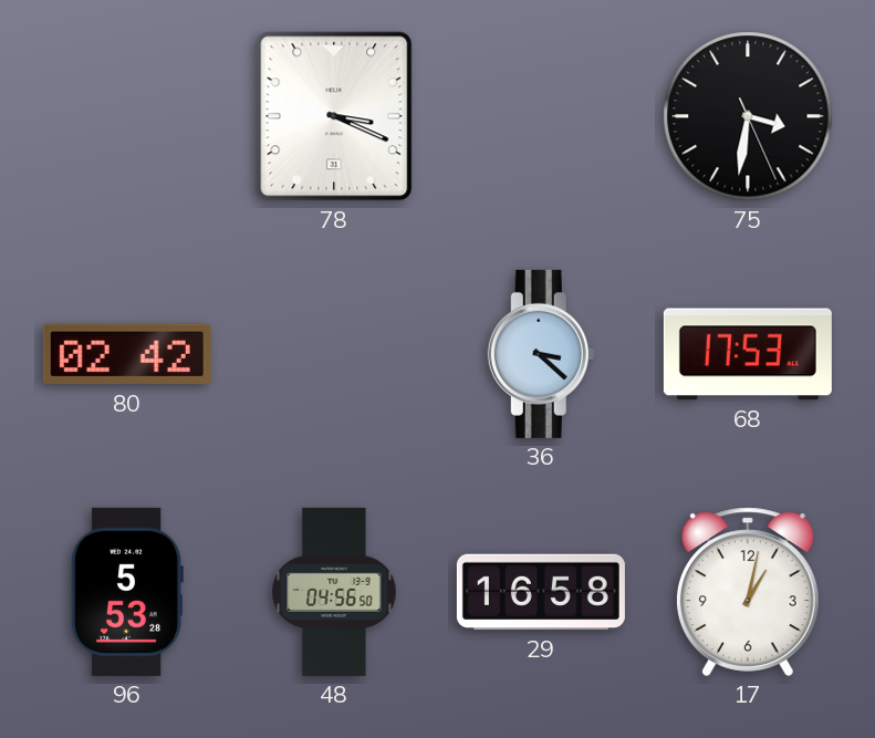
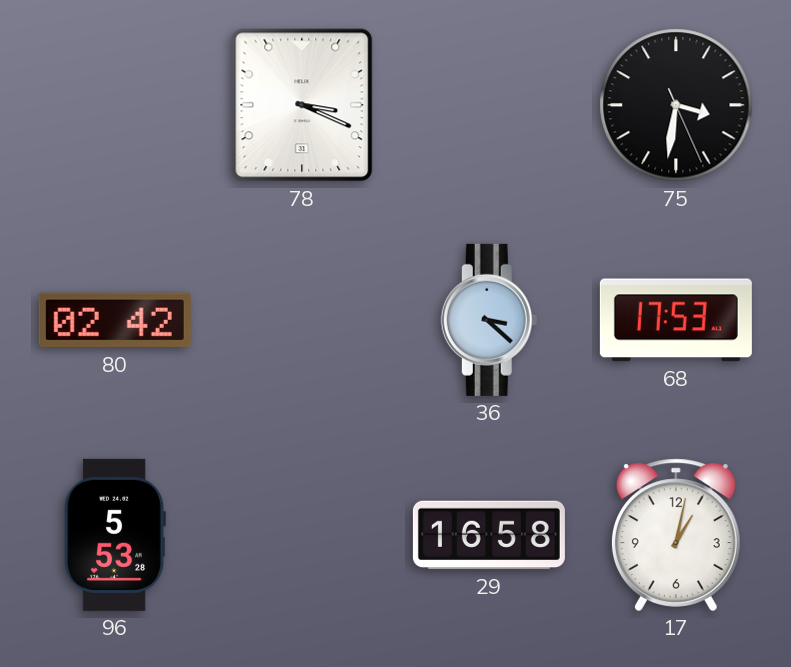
48: 04:56 -> none (334, 592)
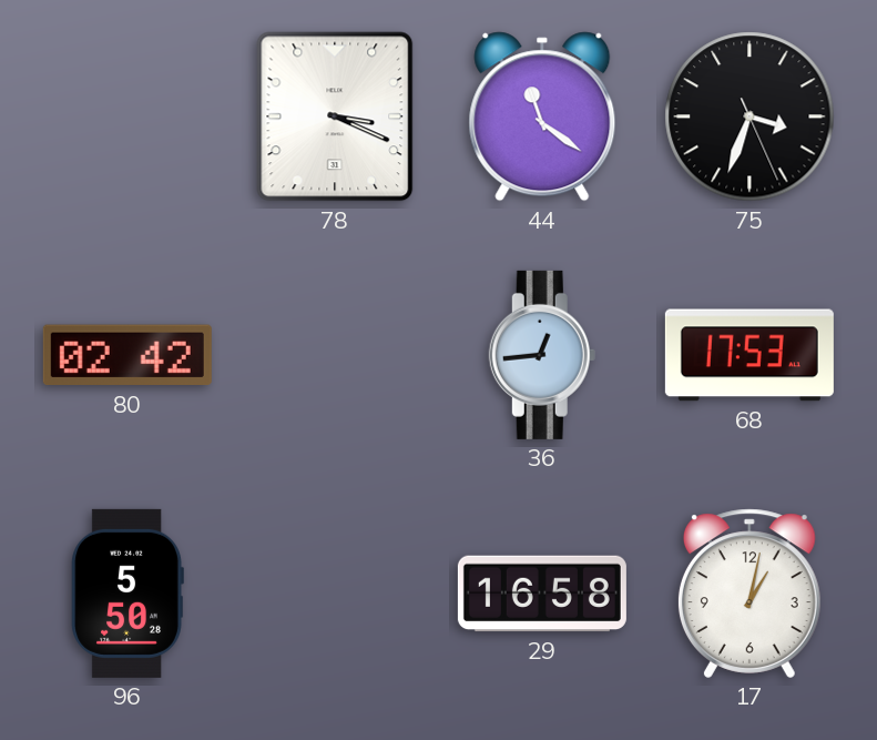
44: none -> 11:21 (542, 116)
75: 3:31 -> 3:33 (749, 116)
36: 3:22 -> 12:44 (542, 355)
96: 5:53 -> 5:50 (128, 594)
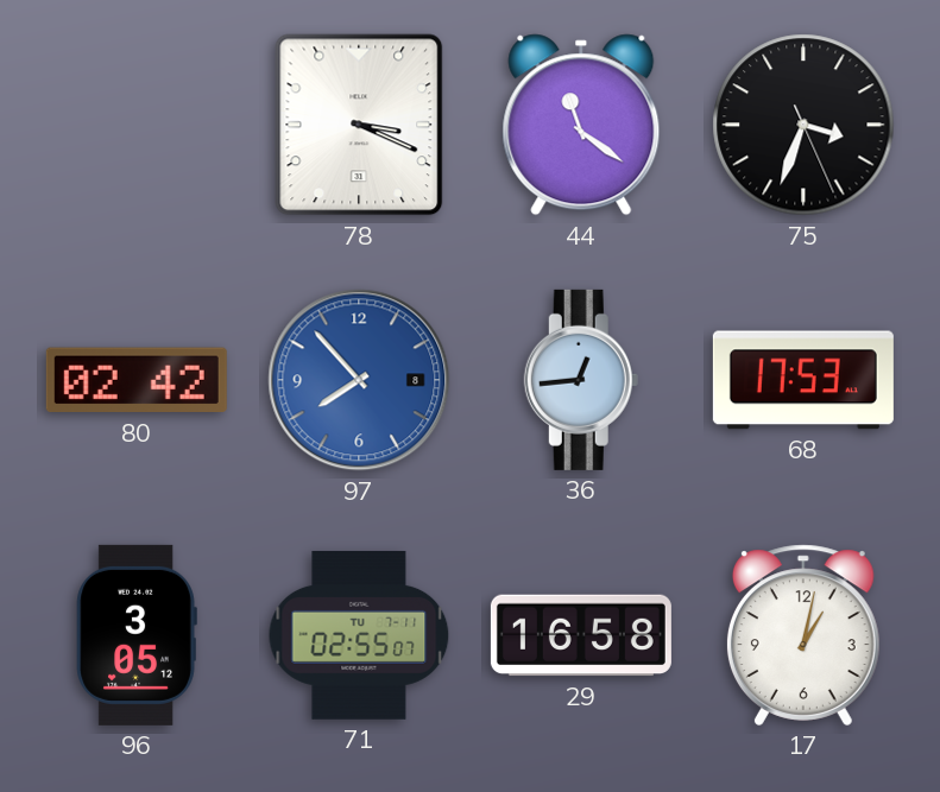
97: none -> 7:53 (359, 380)
96: 5:50 -> 3:05 (137, 635)
71: none -> 02:55 (359, 635)
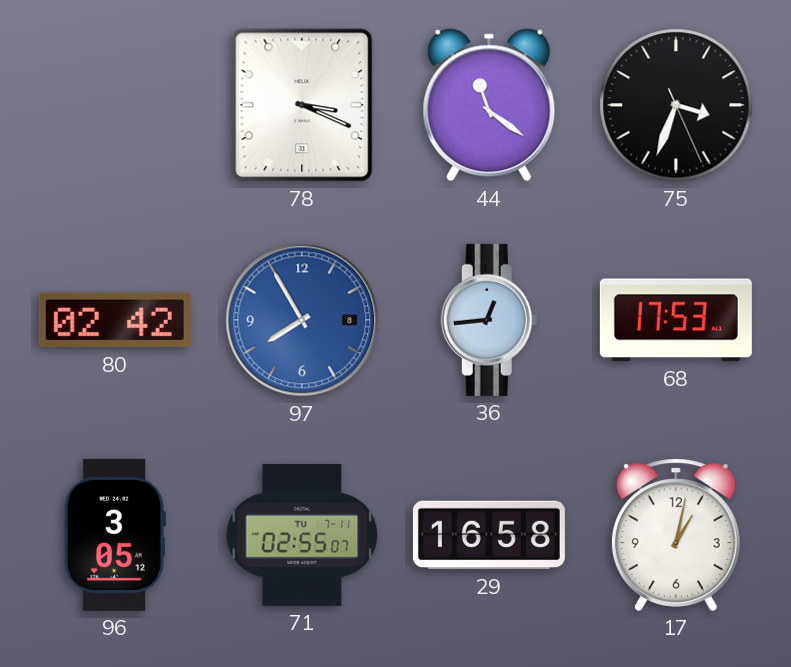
97: 7:53 -> 7:55 (302, 320)
